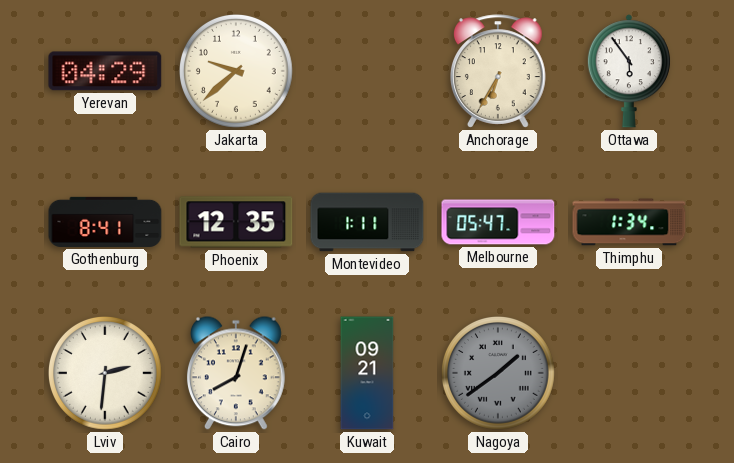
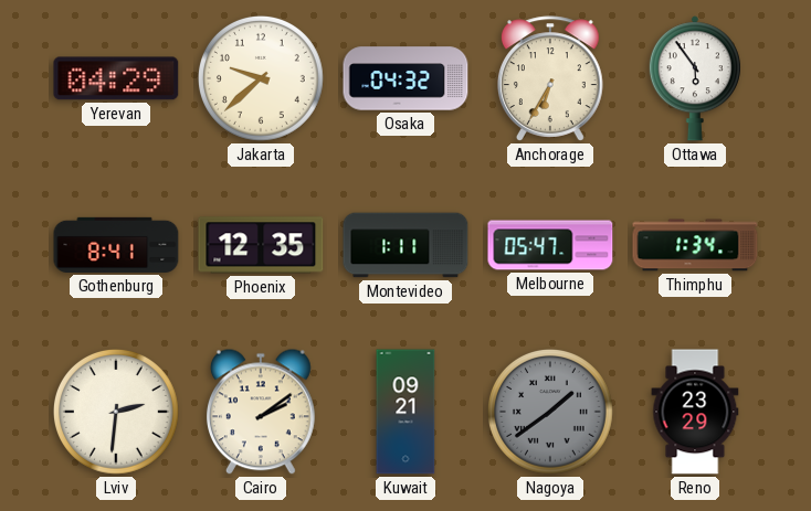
Osaka: none -> 04:32 (405, 78)
Cairo: 8:03 -> 2:09 (261, 412)
Reno: none -> 23:29 (695, 412)
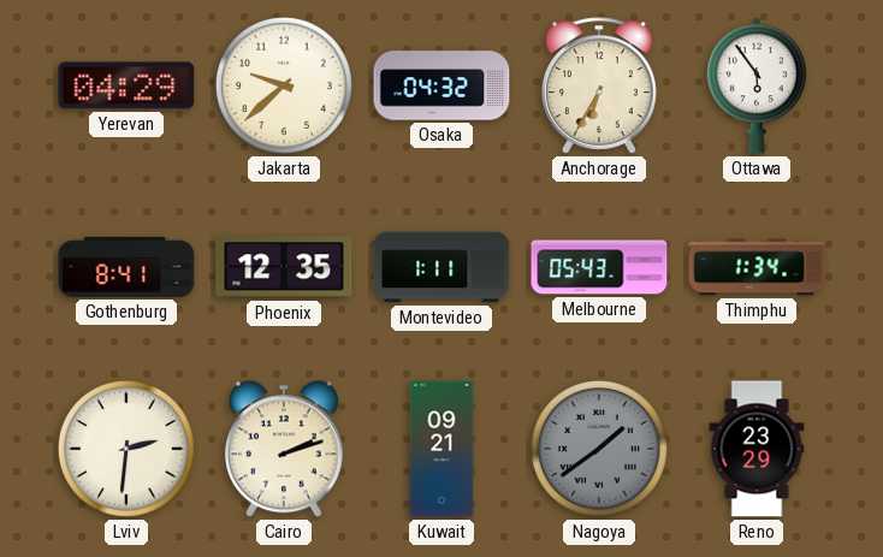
Melbourne: 05:47 -> 05:43 (599, 267)
Cairo: 2:09 -> 2:12 (284, 449)
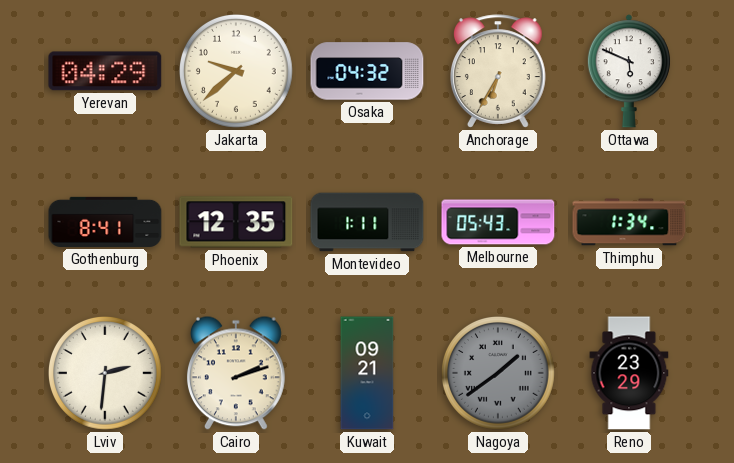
Ottawa: 5:54 -> 5:49 (629, 71)
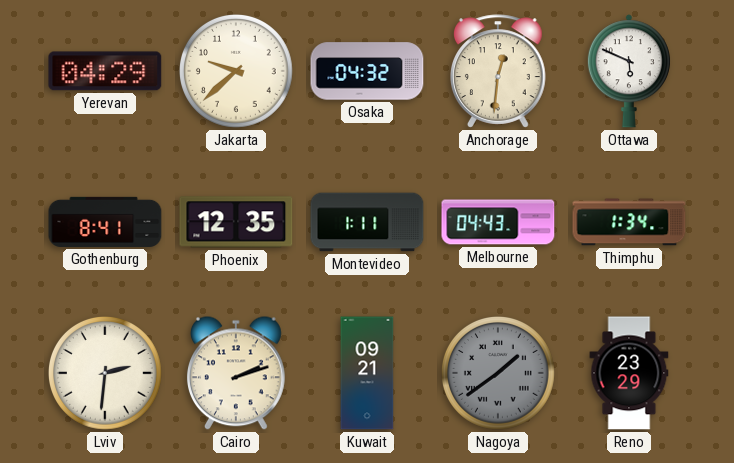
Anchorage: 6:35 -> 12:31 (499, 71)
Melbourne: 05:43 -> 04:43 (498, 222)
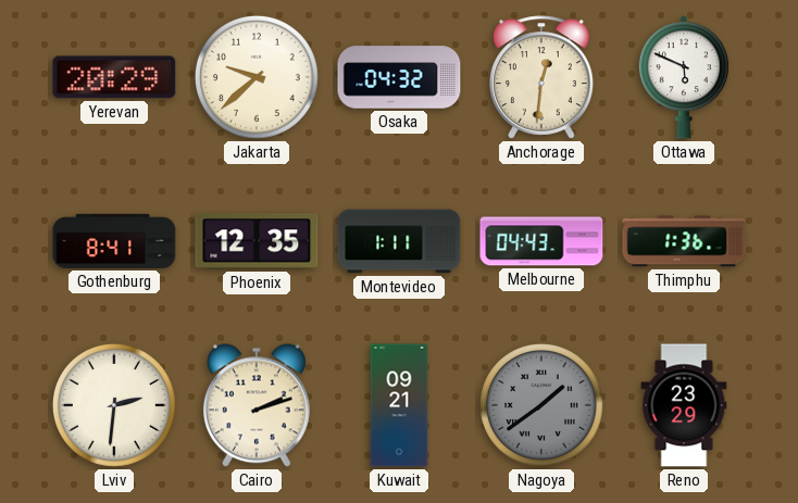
Yerevan: 04:29 -> 20:29 (114, 77)
Thimphu: 1:34 -> 1:36 (684, 241)
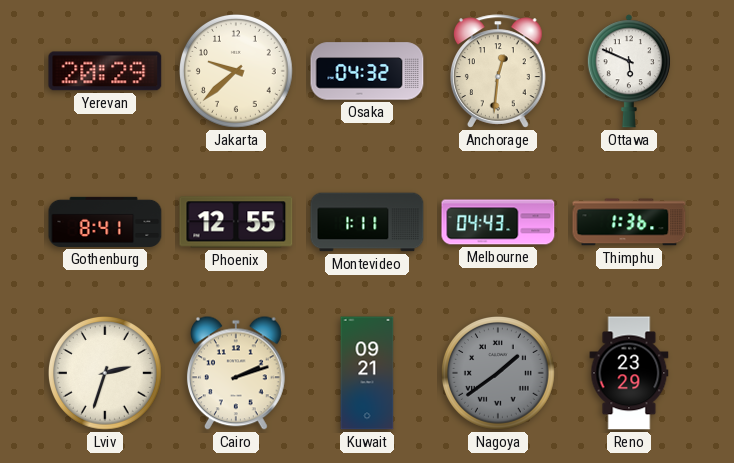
Phoenix: 12:35 -> 12:55 (236, 222)
Lviv: 2:31 -> 2:33 (106, 374)
